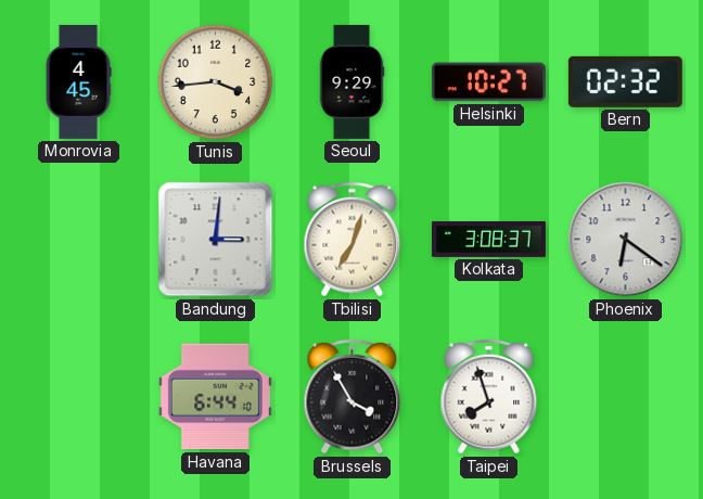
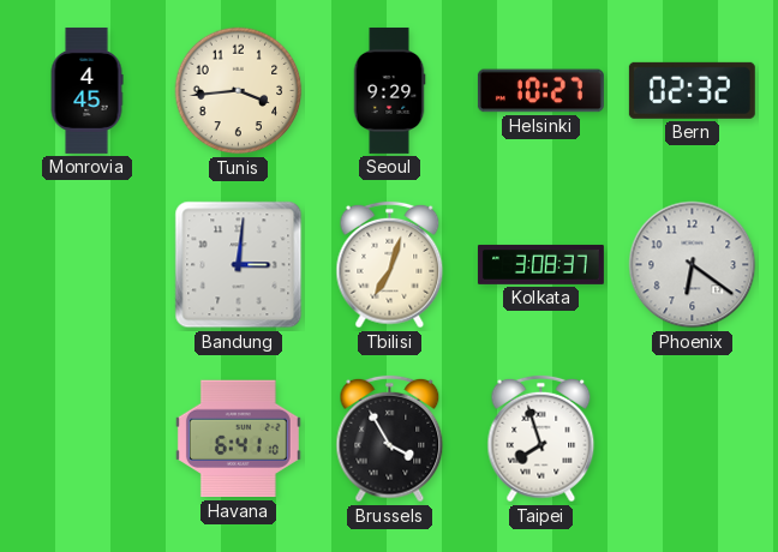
Havana: 6:44 -> 6:41 (238, 439)
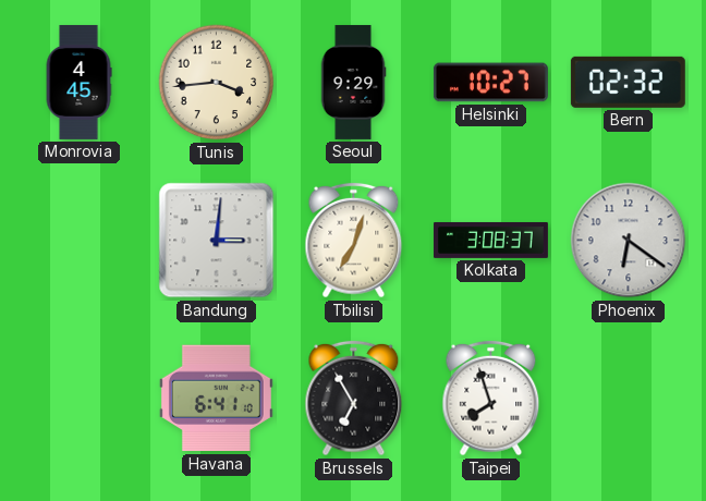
Brussels: 3:55 -> 6:55 (354, 399)
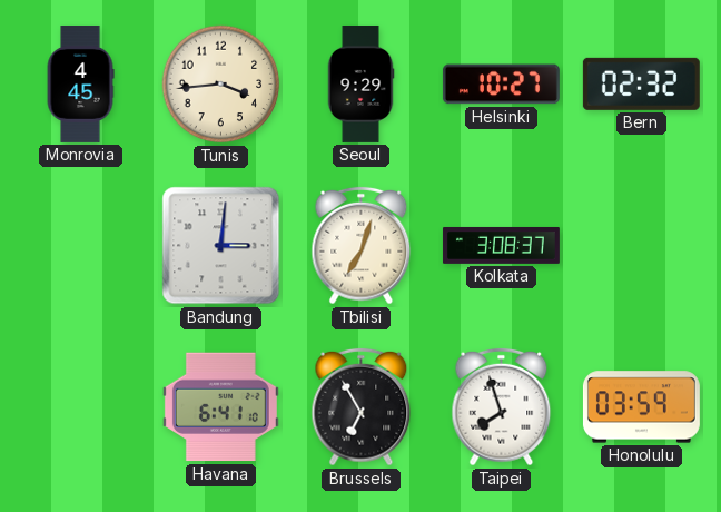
Phoenix: 6:21 -> none (629, 241)
Honolulu: none -> 03:59 (641, 407)
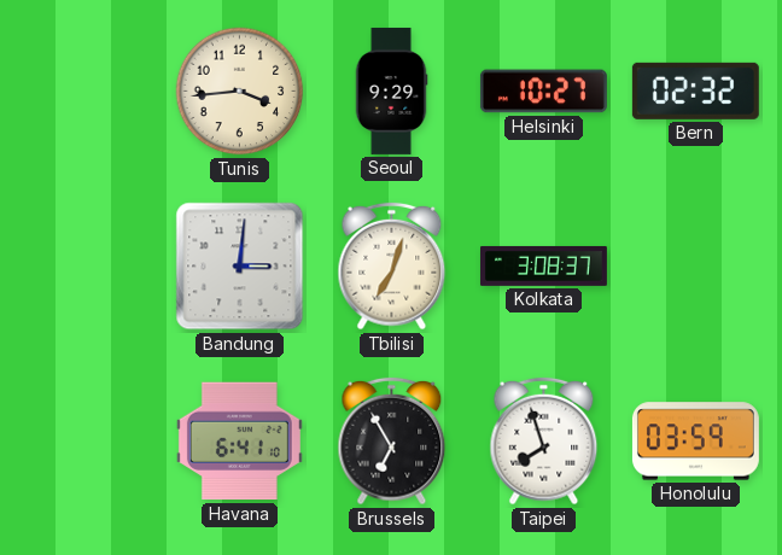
Monrovia: 4:45 -> none (80, 83)
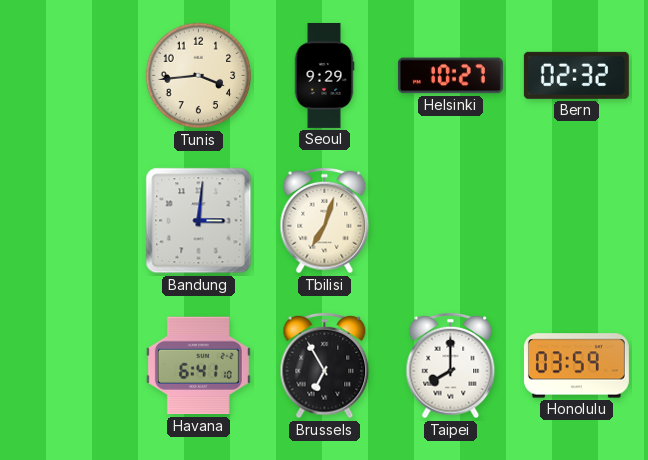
Kolkata: 3:08 -> none (543, 265)
Taipei: 7:57 -> 8:00 (451, 366)
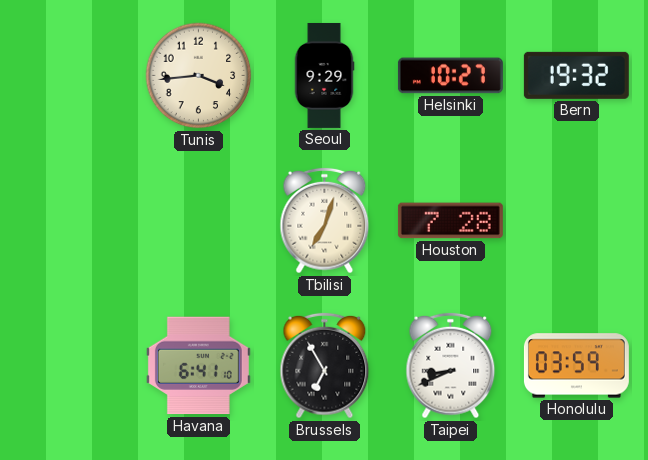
Bern: 02:32 -> 19:32 (576, 75)
Bandung: 3:01 -> none (199, 221)
Houston: none -> 7:28 (450, 221)
Taipei: 8:00 -> 8:41 (451, 366)
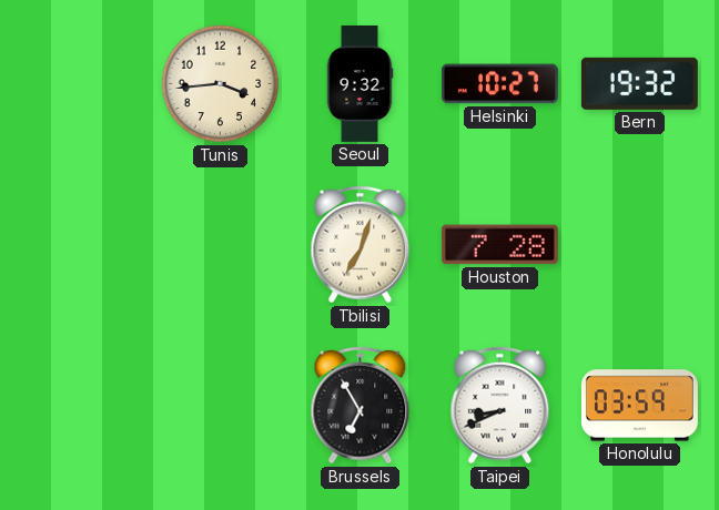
Seoul: 9:29 -> 9:32 (359, 83)
Havana: 6:41 -> none (198, 366)
